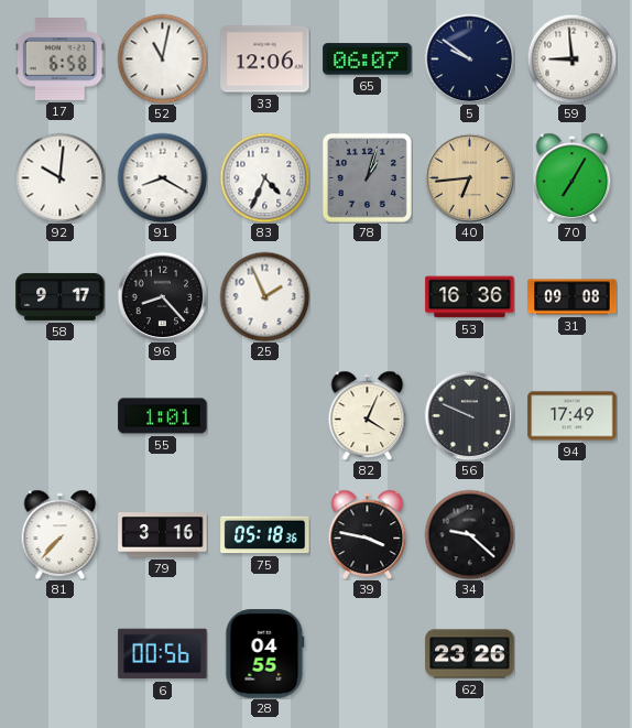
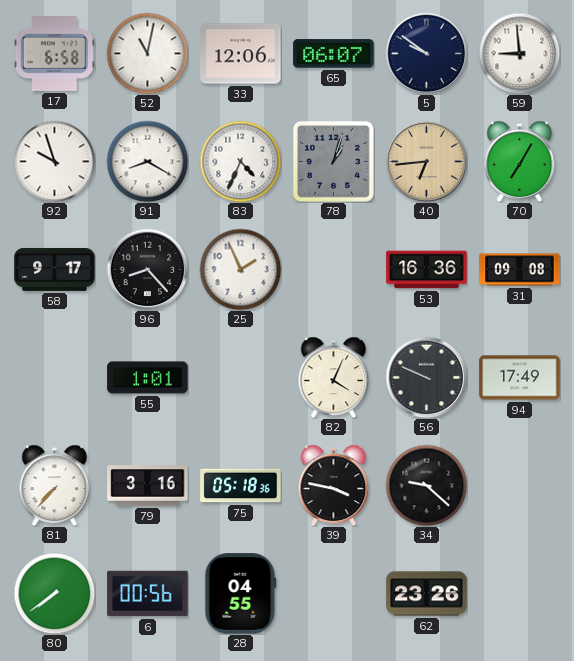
92: 10:01 -> 9:57 (54, 161)
80: none -> 7:39 (54, 593)
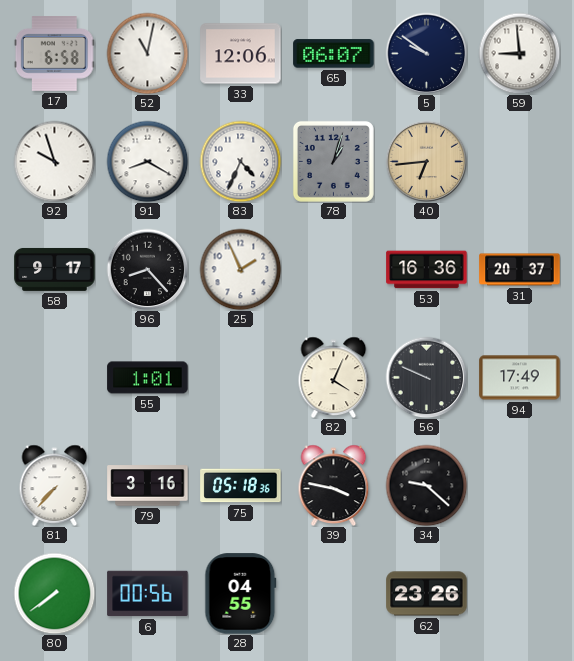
70: 7:05 -> none (520, 161)
31: 09:08 -> 20:37 (520, 270)
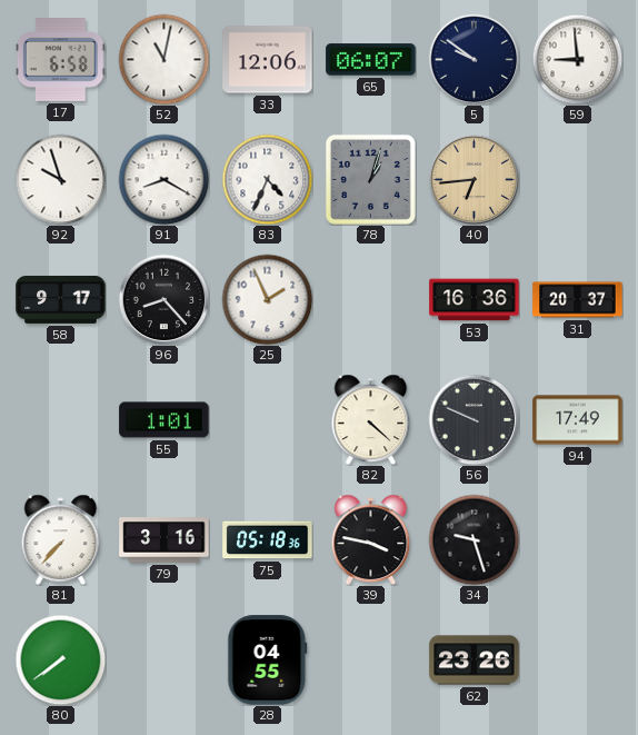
82: 4:04 -> 4:22 (371, 419)
34: 9:22 -> 9:27 (473, 539)
6: 00:56 -> none (148, 594)
